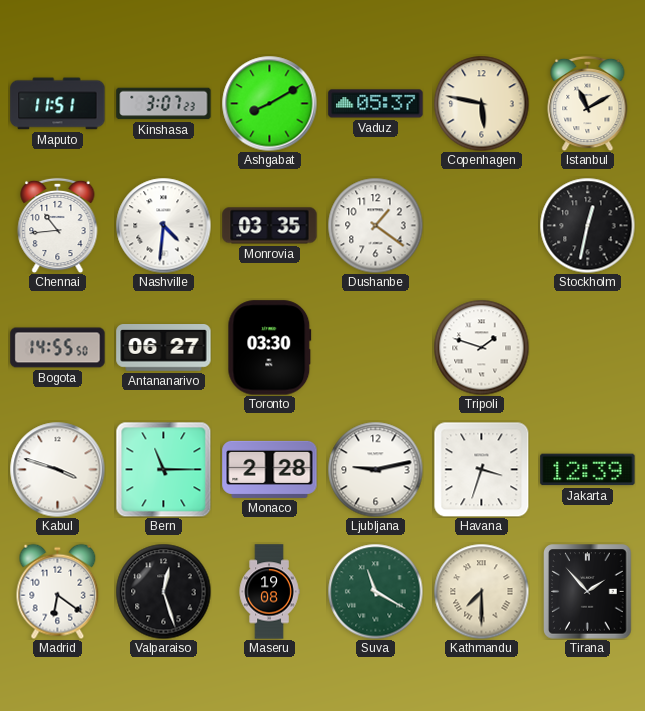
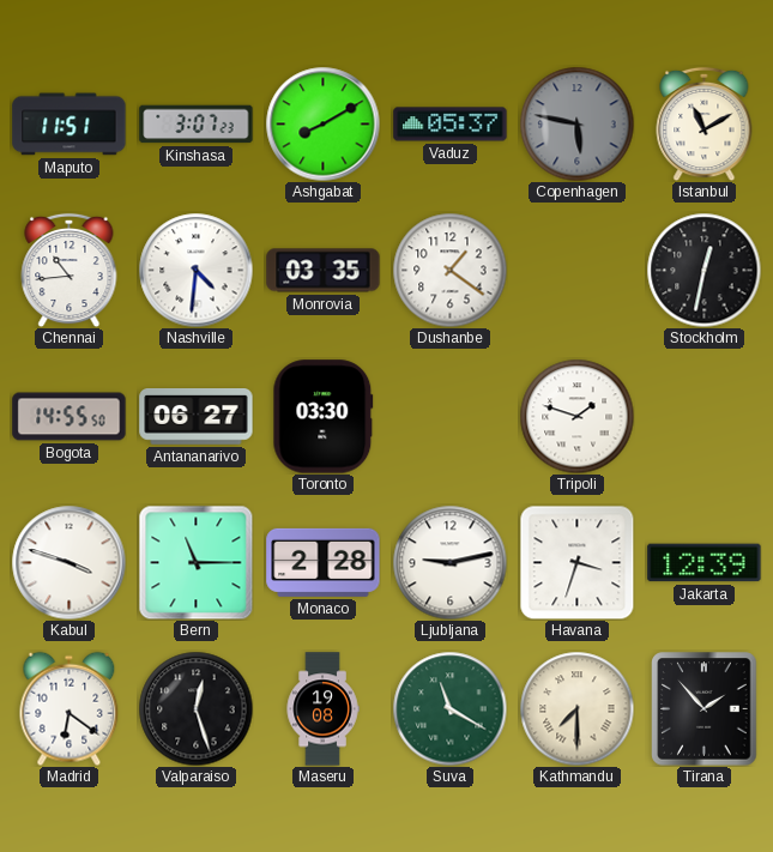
Copenhagen dial: cream -> grey (576, 123)
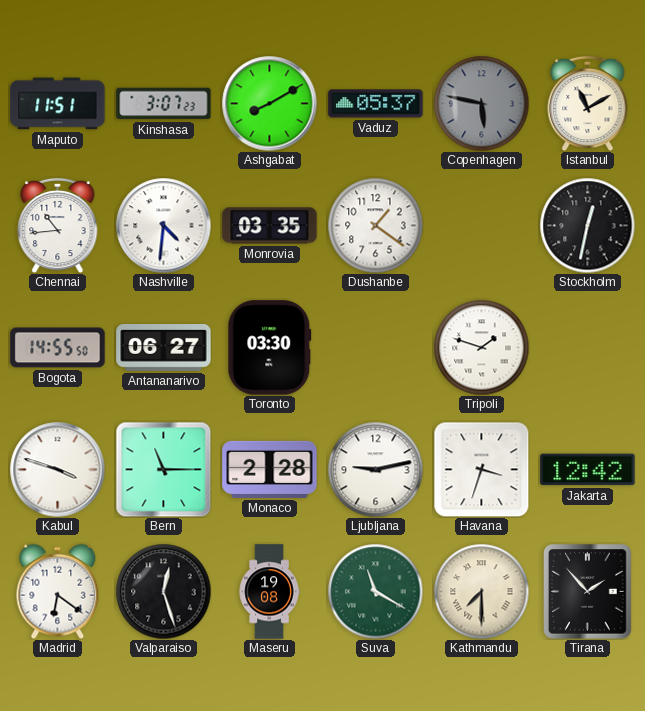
Jakarta: 12:39 -> 12:42 (588, 470)
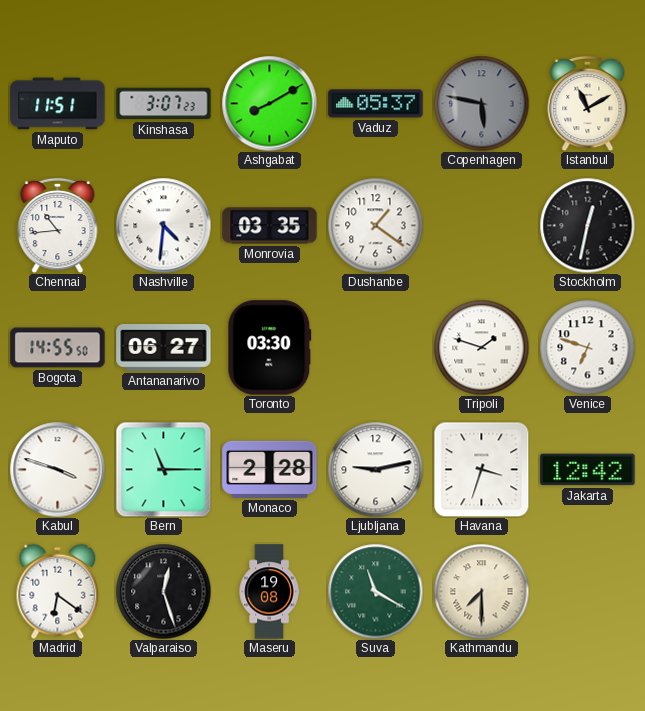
Venice: none -> 6:48 (587, 347)
Tirana: 1:53 -> none (588, 592)
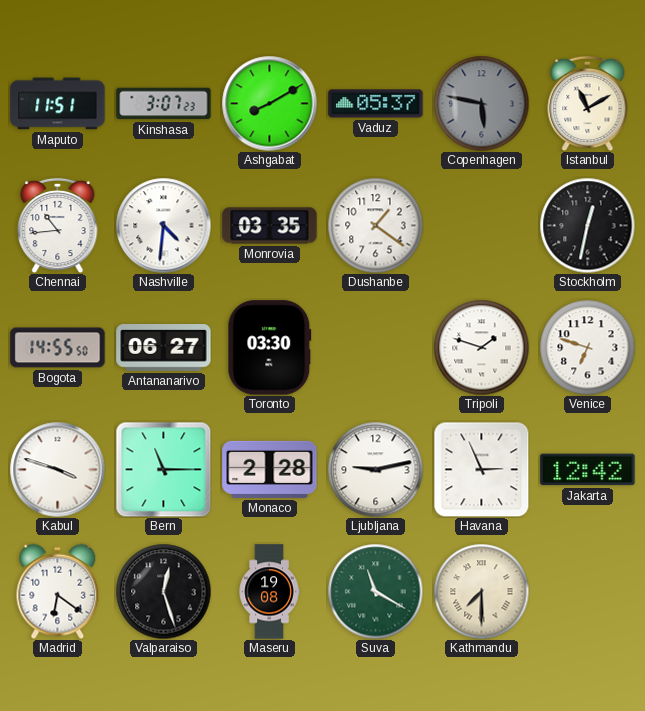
Havana: 3:33 -> 2:56 (481, 469)
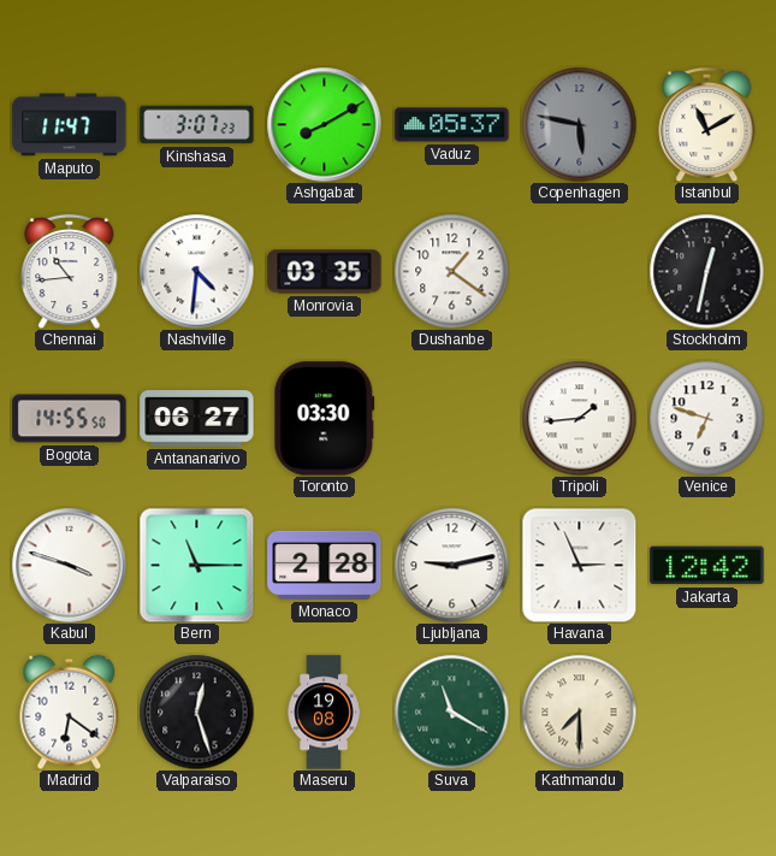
Maputo: 11:51 -> 11:47 (70, 125)
Tripoli: 1:48 -> 1:44 (579, 418)
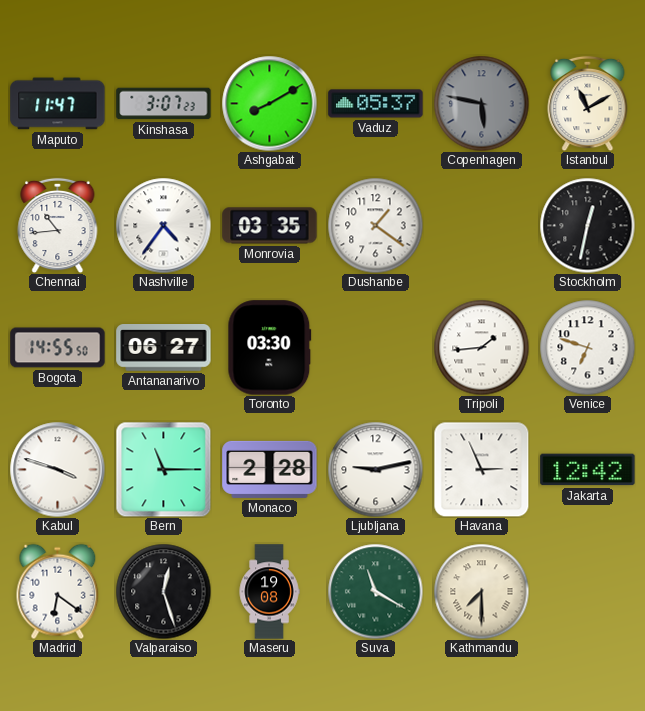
Nashville: 4:31 -> 4:36 (163, 225)
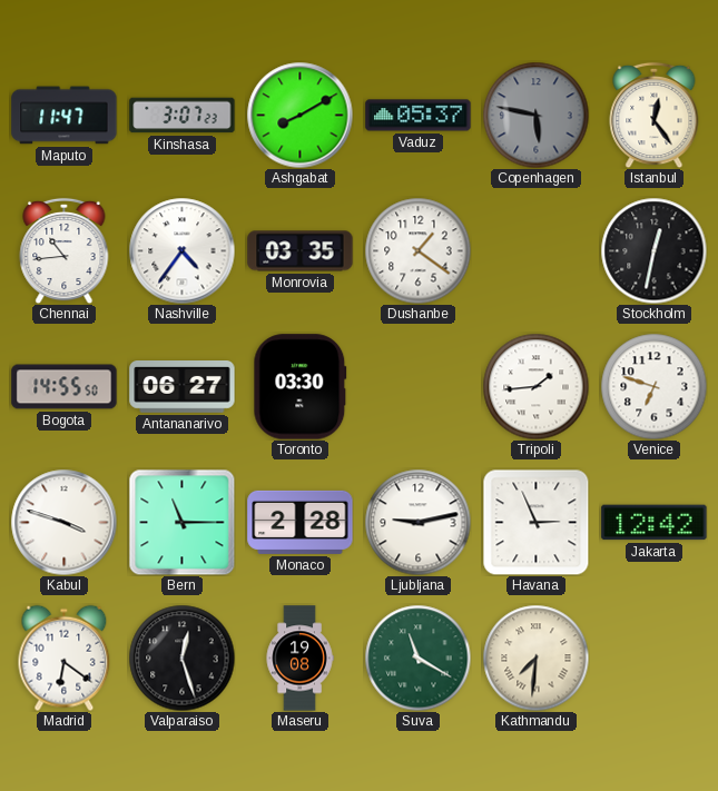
Istanbul: 11:10 -> 12:24 (655, 115)
Kathmandu: 7:30 -> 7:31 (535, 657)
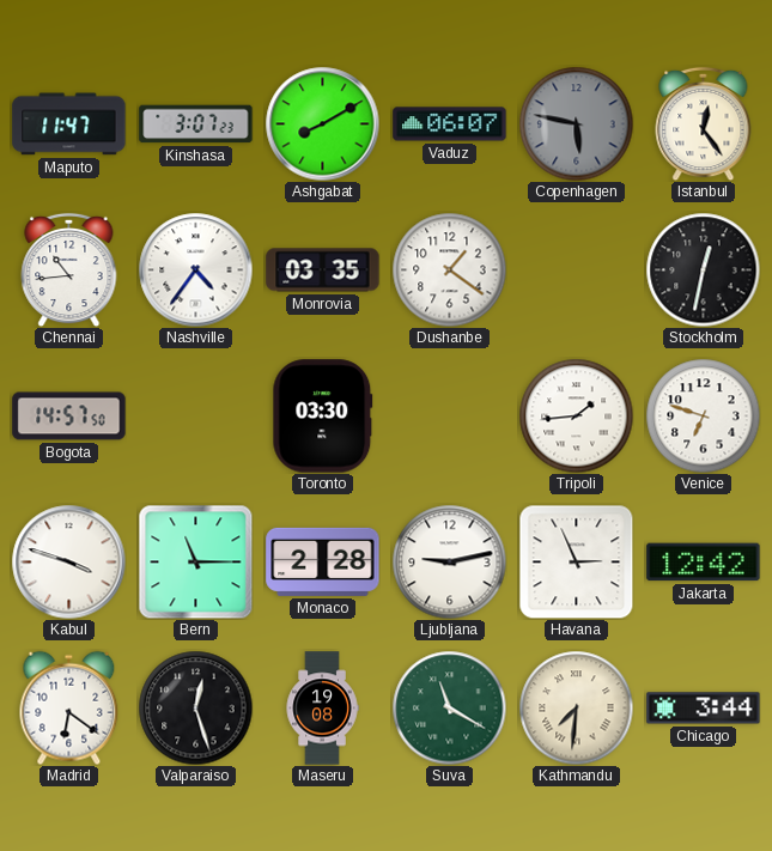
Vaduz: 05:37 -> 06:07 (450, 124)
Bogota: 14:55 -> 14:57 (69, 417)
Antananarivo: 06:27 -> none (183, 387)
Chicago: none -> 3:44 (704, 709)
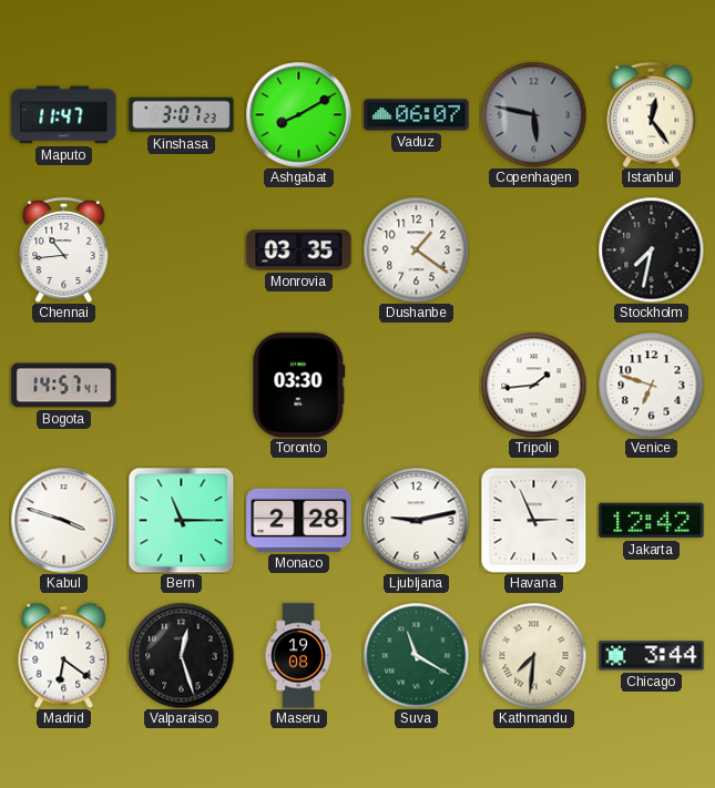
Nashville: 4:36 -> none (195, 269)
Stockholm: 12:32 -> 7:32 (651, 249)
Bogota: 14:57:50 -> 14:57:41 (64, 386)
